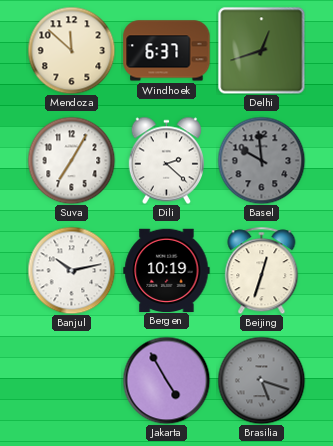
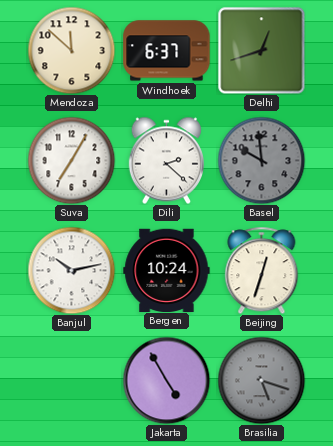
Bergen: 10:19 -> 10:24 (167, 270)
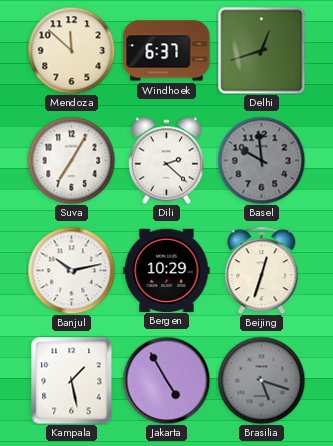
Bergen: 10:24 -> 10:29 (167, 270)
Kampala: none -> 1:28 (72, 380)
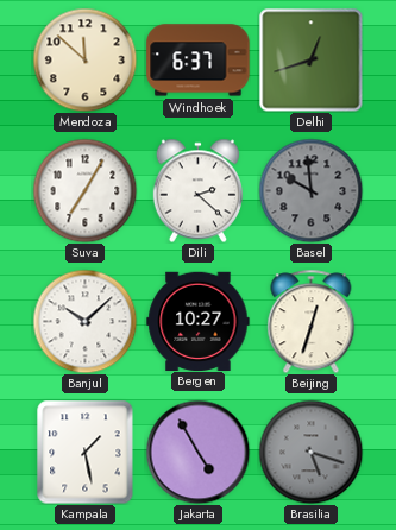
Banjul: 10:13 -> 10:08 (84, 321)
Bergen: 10:29 -> 10:27 (199, 321)
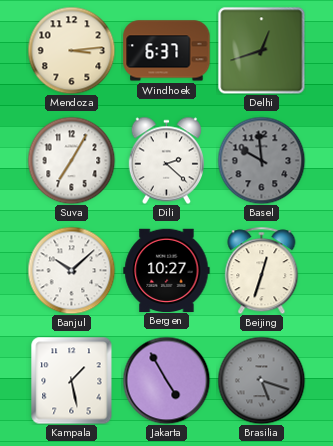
Mendoza: 11:52 -> 3:14 (71, 50)
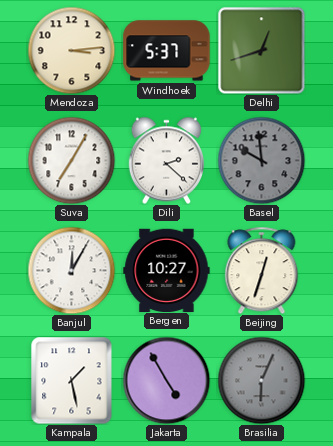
Windhoek: 6:37 -> 5:37 (167, 51)
Banjul: 10:08 -> 12:05 (71, 270)
Brasilia: 5:18 -> 6:04 (261, 380)
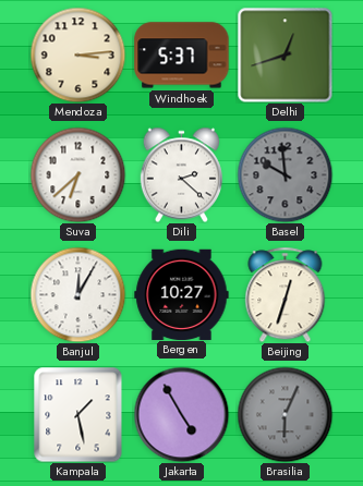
Suva: 7:05 -> 6:38 (77, 174)
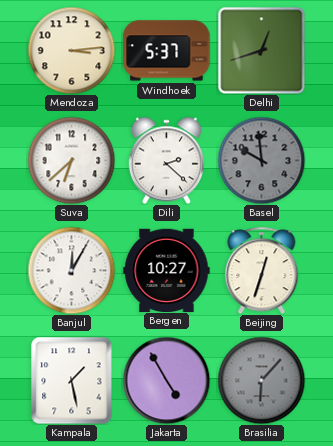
Brasilia: 6:04 -> 6:07 (261, 380)
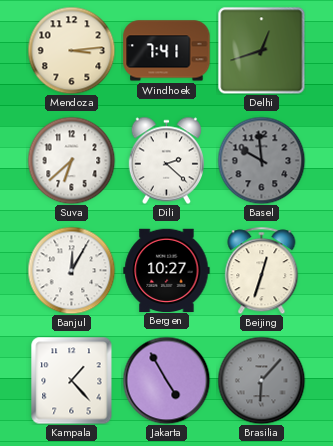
Windhoek: 5:37 -> 7:41 (167, 51)
Kampala: 1:28 -> 1:23 (72, 380)
